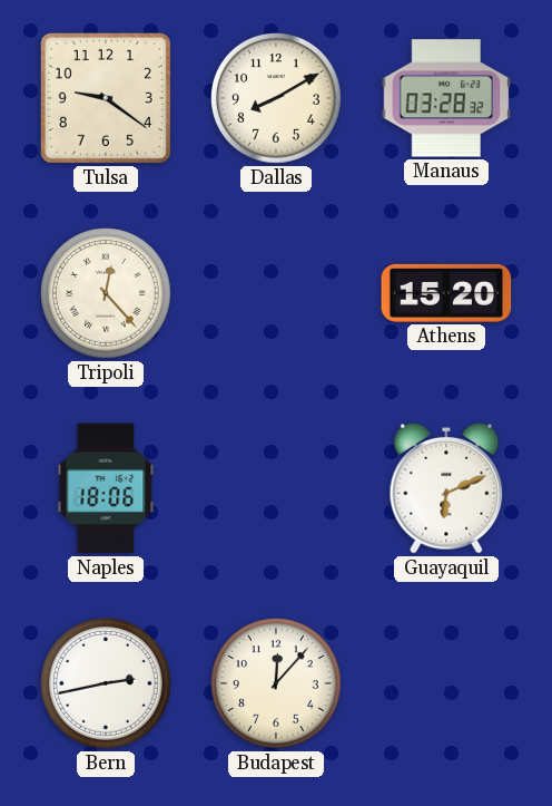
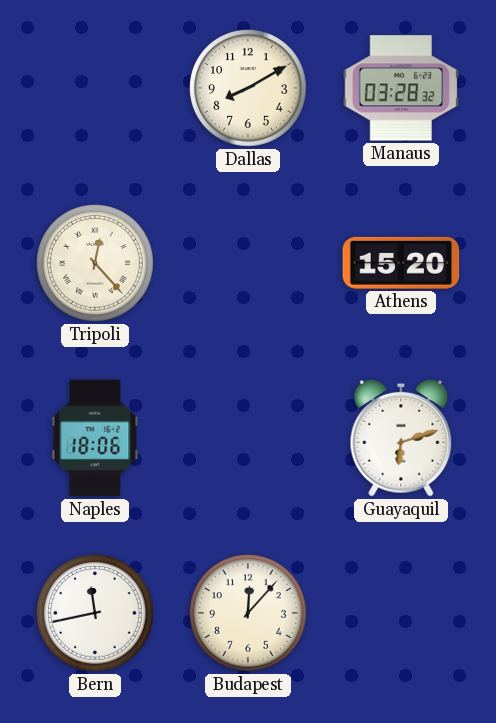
Tulsa: 9:21 -> none (106, 98)
Guayaquil: 6:11 -> 6:12 (401, 438)
Bern: 2:43 -> 11:43 (95, 613)
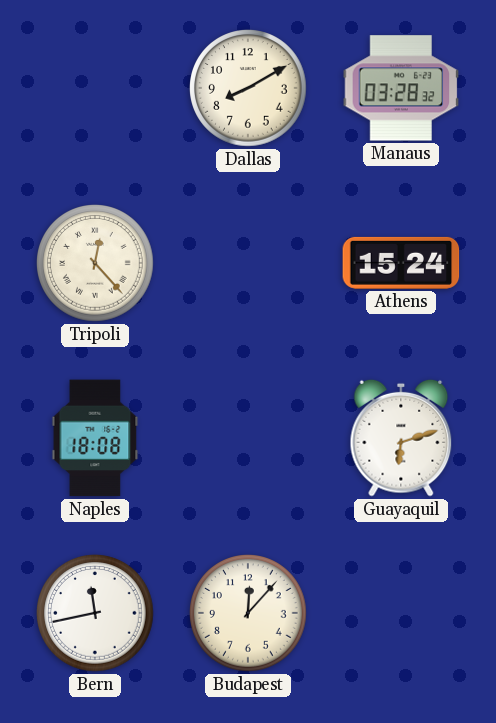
Athens: 15:20 -> 15:24 (401, 263)
Naples: 18:06 -> 18:08 (95, 438)
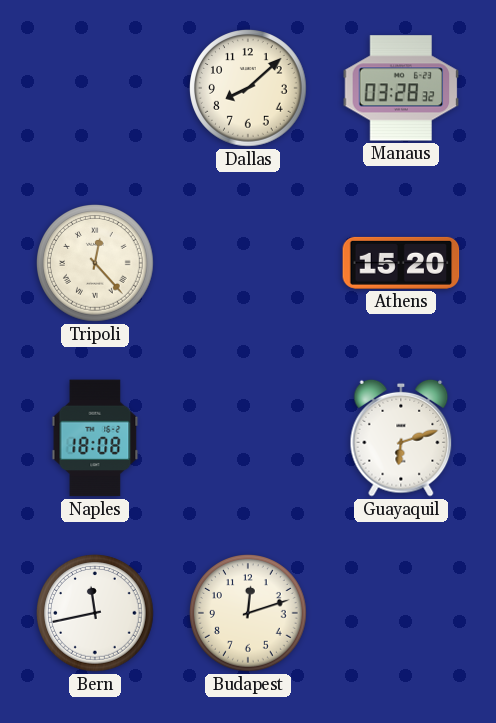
Dallas: 8:10 -> 8:08 (248, 88)
Athens: 15:24 -> 15:20 (401, 263)
Budapest: 12:07 -> 12:12 (248, 613)
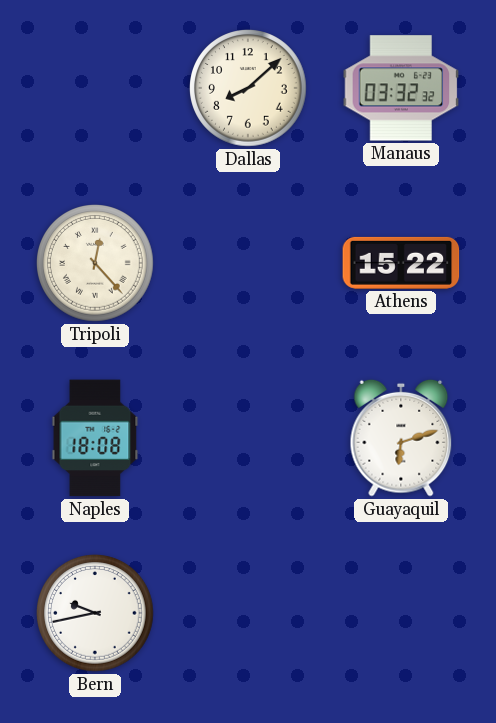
Manaus: 03:28 -> 03:32 (401, 88)
Athens: 15:20 -> 15:22 (401, 263)
Bern: 11:43 -> 9:43 (95, 613)
Budapest: 12:12 -> none (248, 613)
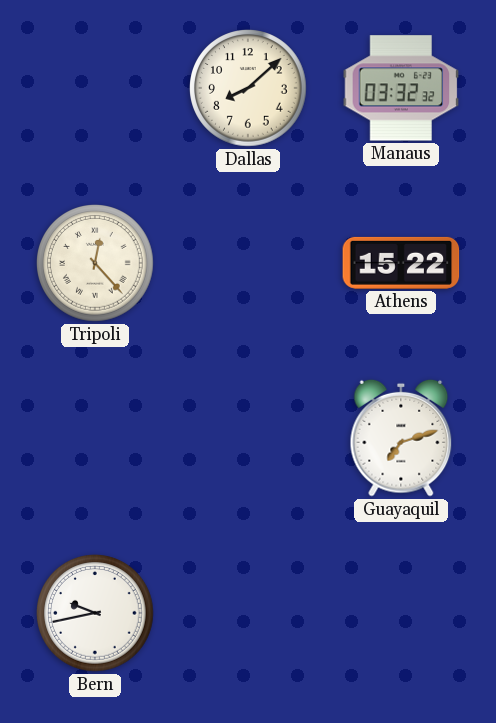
Naples: 18:08 -> none (95, 438)
Guayaquil: 6:12 -> 7:12 (401, 438)
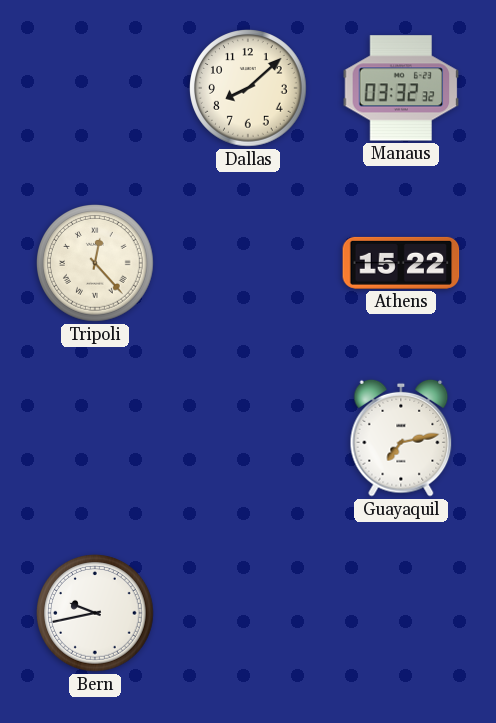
Guayaquil: 7:12 -> 7:13 (401, 438)
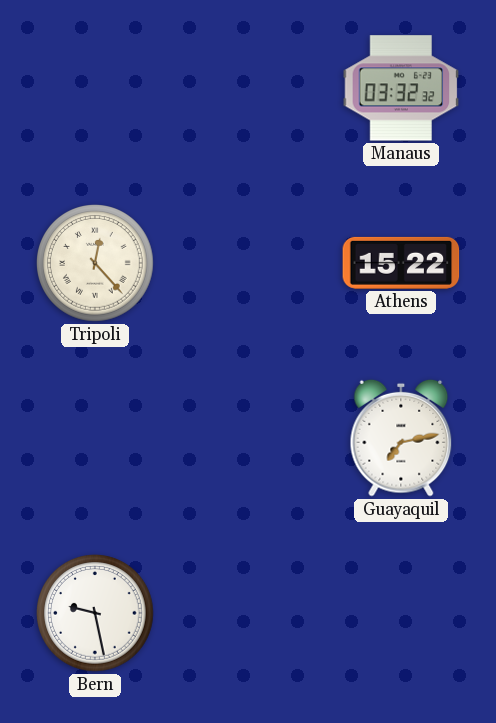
Dallas: 8:08 -> none (248, 88)
Bern: 9:43 -> 9:28 (95, 613)
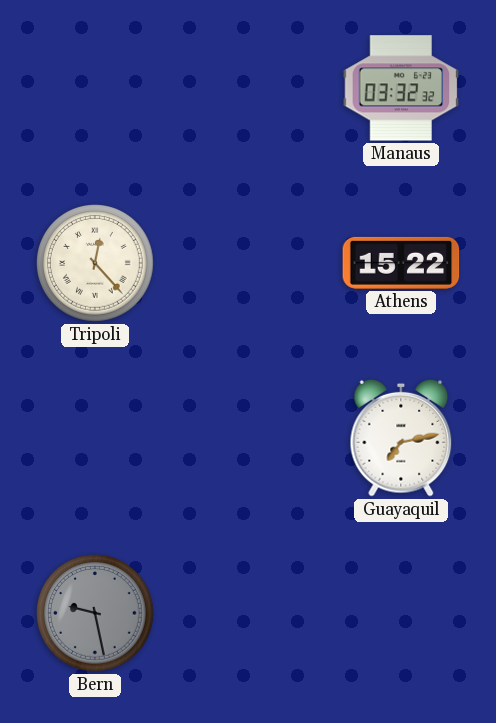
Bern dial: white -> grey (95, 613)
